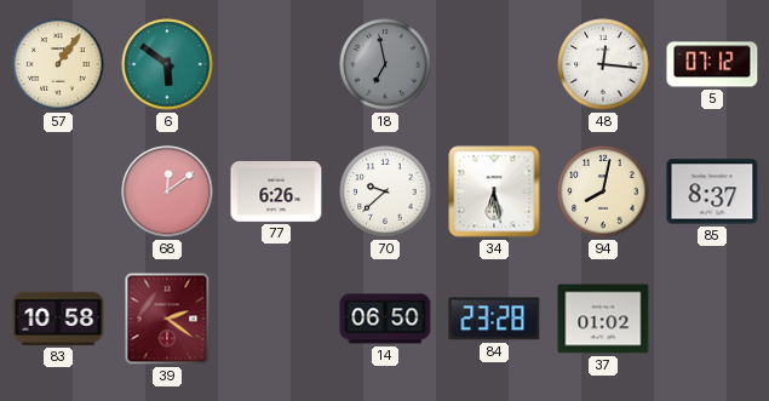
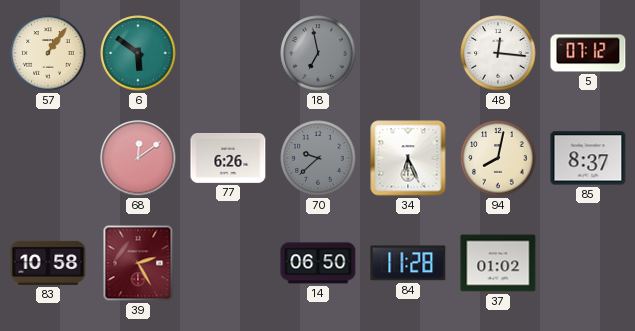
70 dial: white -> grey (318, 158)
34: 6:28 -> 6:26 (408, 158)
39: 2:21 -> 2:25 (138, 263)
84: 23:28 -> 11:28 (408, 263)
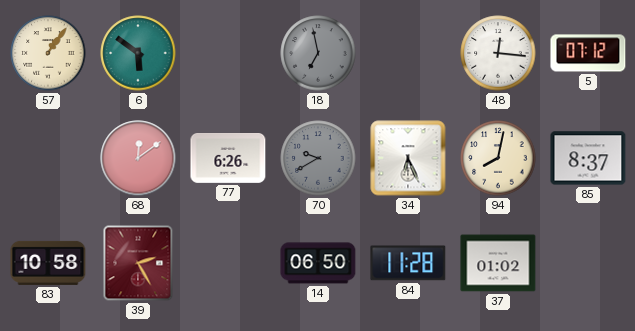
70: 9:38 -> 9:40 (318, 158)
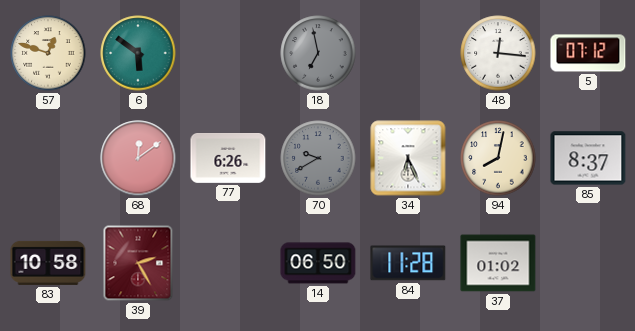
57: 1:06 -> 12:48 (48, 53)
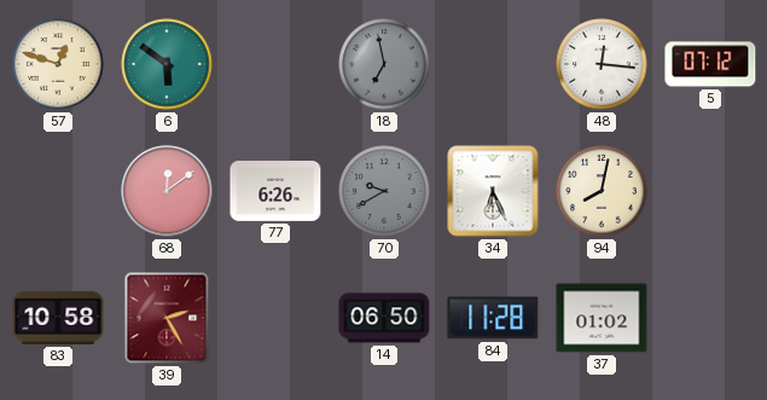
85: 8:37 -> none (588, 158)
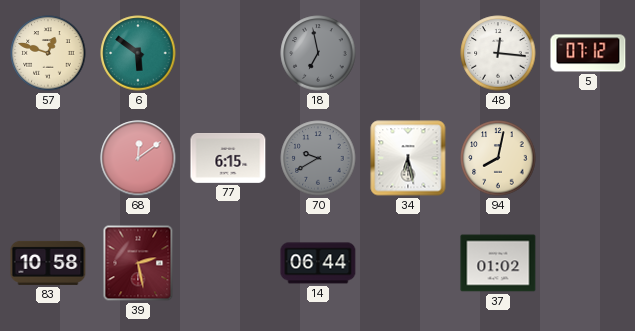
77: 6:26 -> 6:15 (228, 159)
34: 6:26 -> 6:28 (408, 158)
39: 2:25 -> 2:28 (138, 263)
14: 06:50 -> 06:44 (318, 263)
84: 11:28 -> none (493, 318)
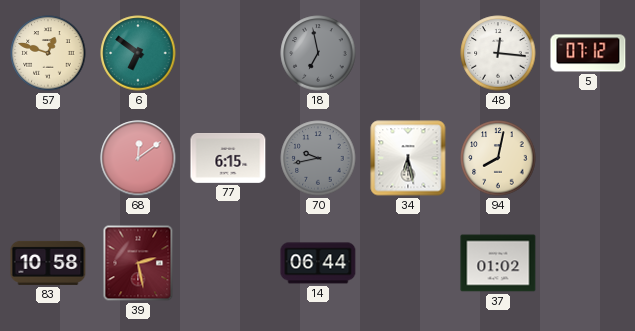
6: 5:51 -> 6:51 (138, 53)
70: 9:40 -> 9:43 (318, 158)
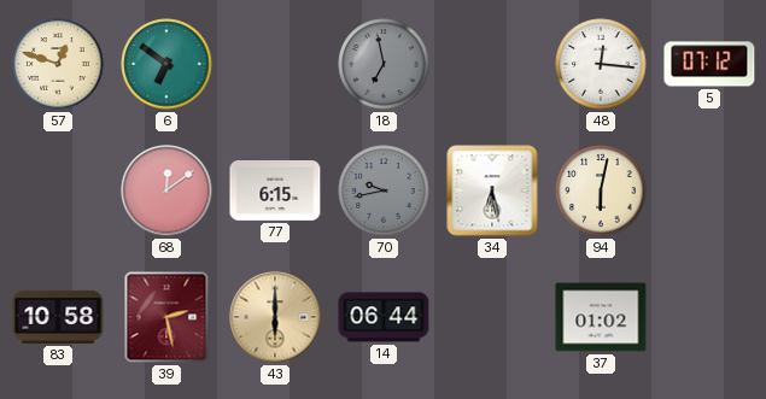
94: 8:02 -> 6:02 (601, 190)
43: none -> 6:00 (275, 317)
